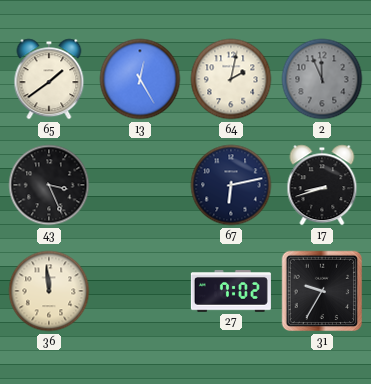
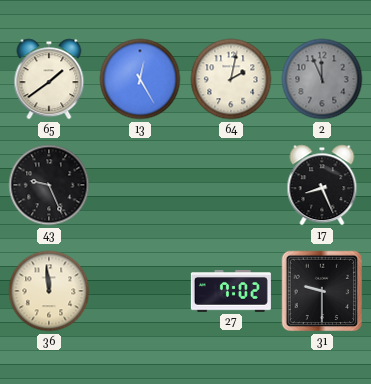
43: 3:26 -> 9:26 (49, 185)
67: 6:13 -> none (231, 185)
17: 8:42 -> 8:26 (322, 185)
31: 9:35 -> 9:30 (322, 291)
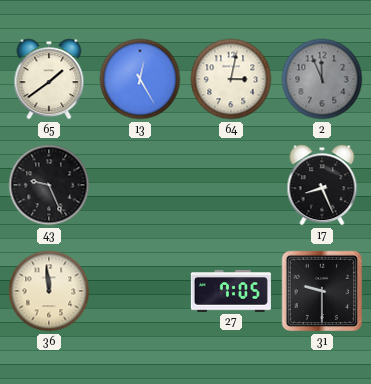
64: 2:02 -> 3:02 (231, 79)
27: 7:02 -> 7:05 (231, 291)
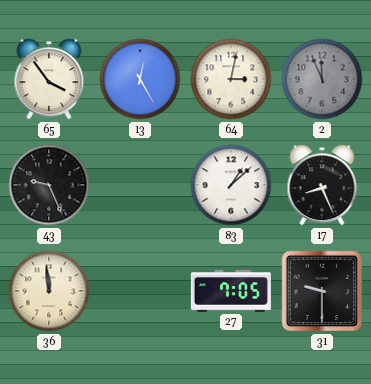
65: 1:39 -> 3:54 (49, 79)
83: none -> 1:08 (231, 185)
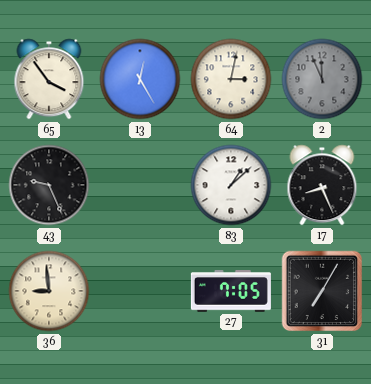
36: 11:59 -> 8:59 (49, 291)
31: 9:30 -> 7:05 (322, 291)
